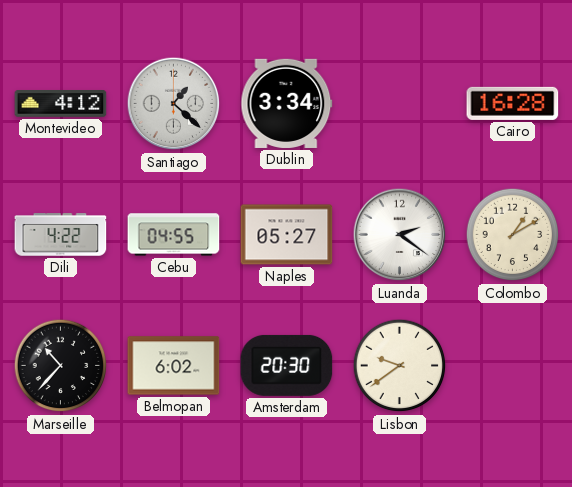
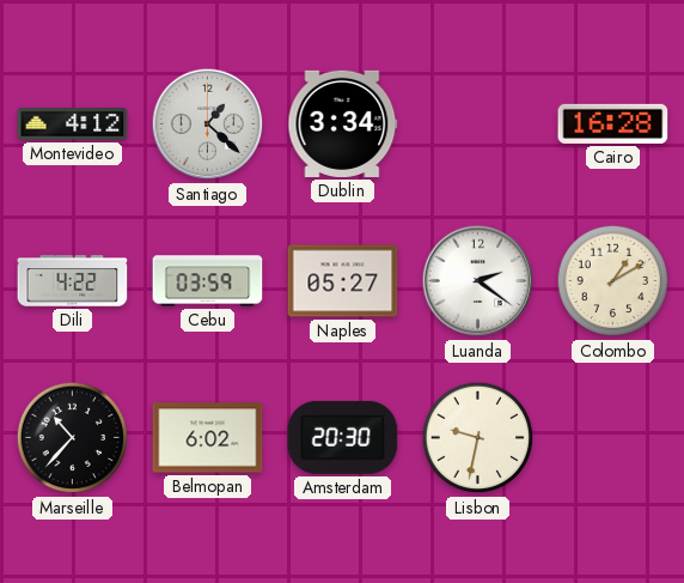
Cebu: 04:55 -> 03:59 (208, 281)
Lisbon: 9:39 -> 9:32 (478, 438)
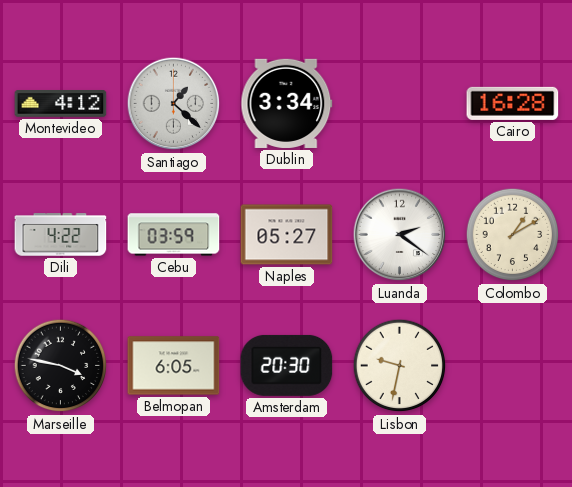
Marseille: 10:37 -> 3:47 (61, 366)
Belmopan: 6:02 -> 6:05 (174, 366)
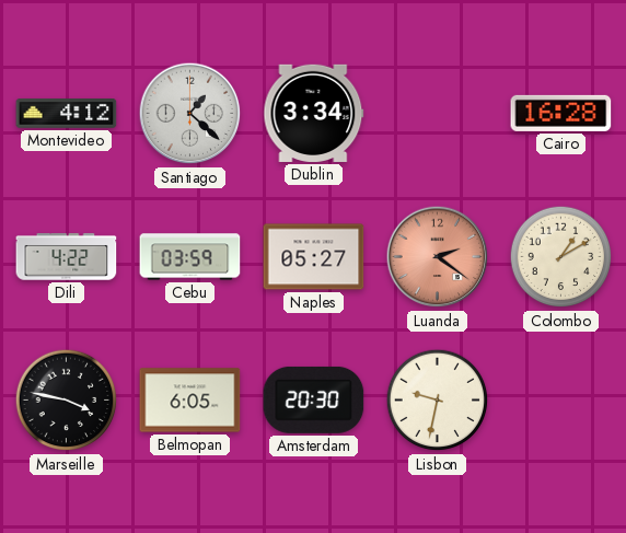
Luanda dial: white -> salmon (438, 257)
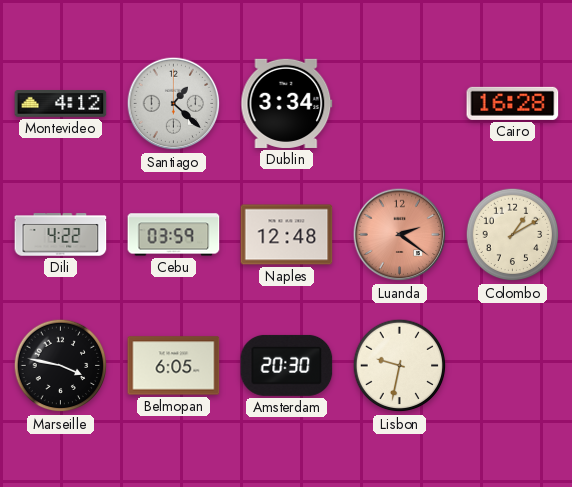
Naples: 05:27 -> 12:48 (287, 235)
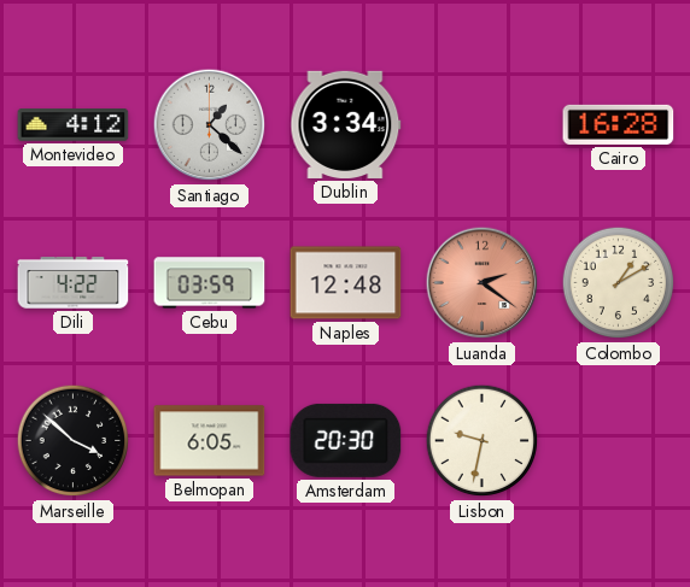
Marseille: 3:47 -> 3:52 (74, 441)
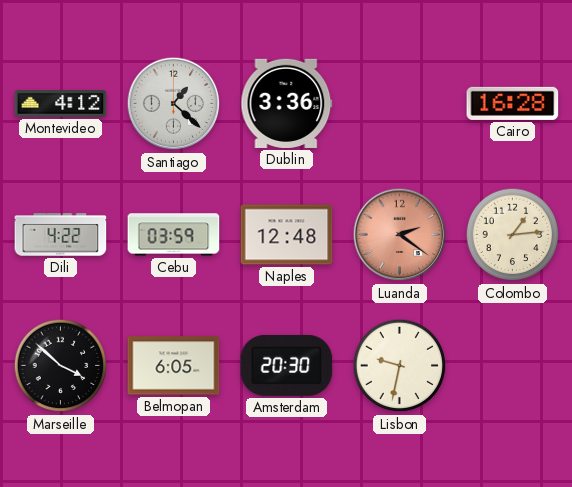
Dublin: 3:34 -> 3:36 (287, 103)
Colombo: 1:10 -> 1:14 (513, 235)
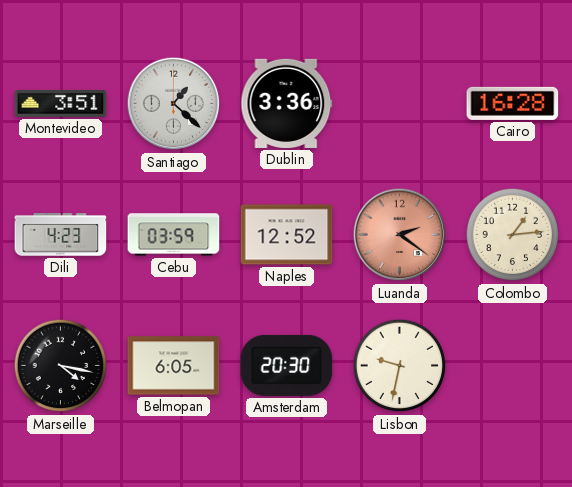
Montevideo: 4:12 -> 3:51 (61, 104)
Dili: 4:22 -> 4:23 (61, 235)
Naples: 12:48 -> 12:52 (287, 235)
Marseille: 3:52 -> 4:17 (61, 366)
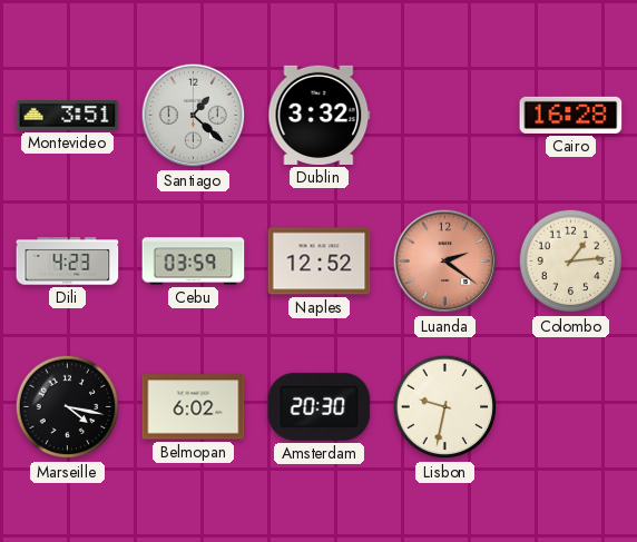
Dublin: 3:36 -> 3:32 (320, 115)
Belmopan: 6:05 -> 6:02 (194, 407)
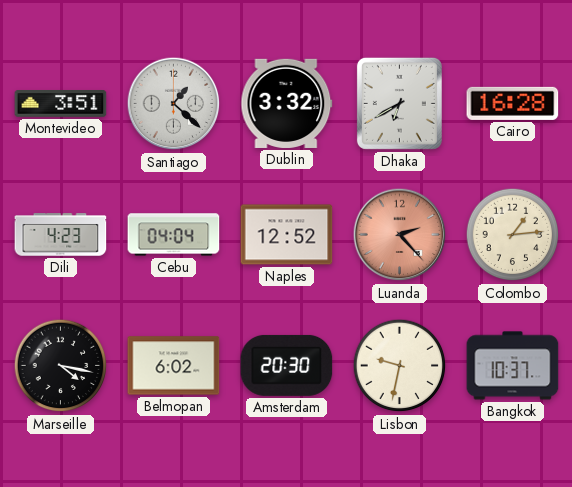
Dhaka: none -> 6:40 (399, 103)
Cebu: 03:59 -> 04:04 (174, 235)
Luanda: 2:21 -> 2:23 (400, 235)
Bangkok: none -> 10:37 (513, 366)
